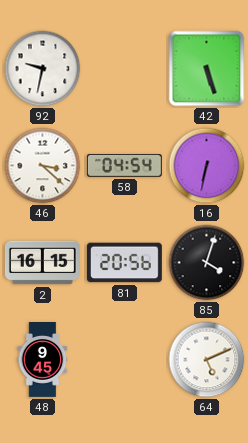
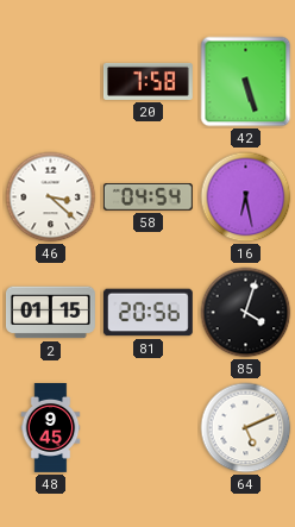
92: 9:32 -> none (43, 69)
20: none -> 7:58 (147, 81)
16: 6:32 -> 6:28 (246, 197)
2: 16:15 -> 01:15 (50, 313)
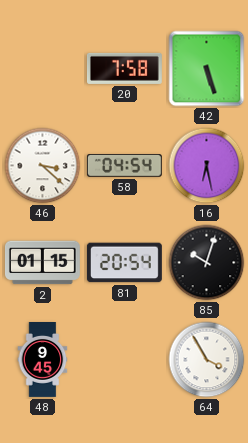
81: 20:56 -> 20:54 (125, 263)
85: 4:03 -> 10:03 (207, 263)
64: 5:11 -> 3:55 (207, 360)
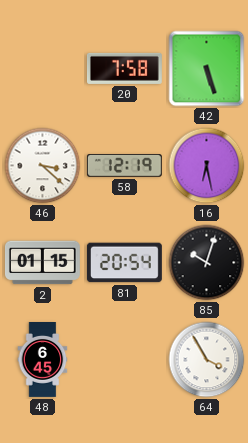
58: 04:54 -> 12:19 (124, 166)
48: 9:45 -> 6:45 (43, 360)
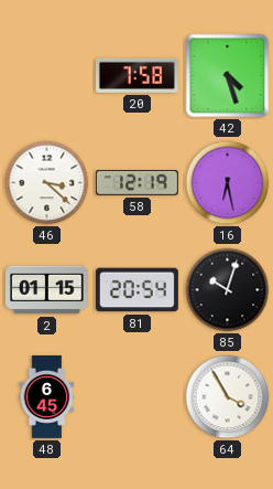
42: 5:27 -> 4:27 (228, 76)
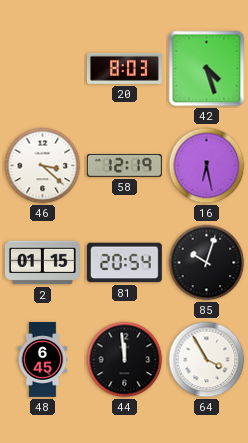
20: 7:58 -> 8:03 (124, 68)
44: none -> 11:59 (125, 360)
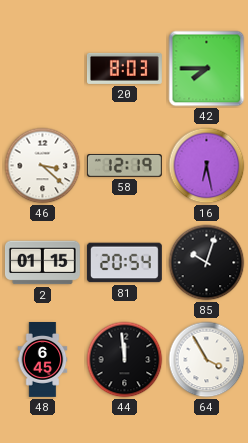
42: 4:27 -> 7:45 (207, 69)
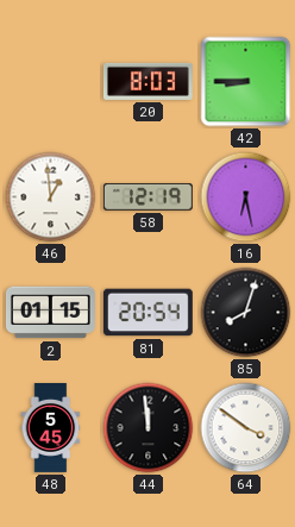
42: 7:45 -> 8:45 (246, 82)
46: 3:22 -> 12:59 (51, 197)
85: 10:03 -> 8:03 (246, 313)
48: 6:45 -> 5:45 (51, 428)
64: 3:55 -> 3:51 (246, 428)
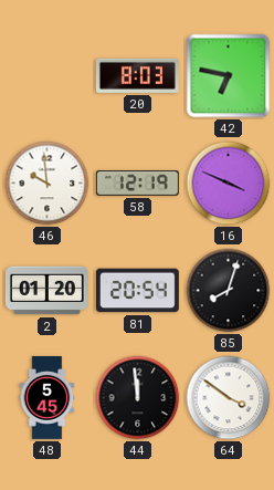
42: 8:45 -> 6:47 (229, 76)
46: 12:59 -> 9:59 (48, 184)
16: 6:28 -> 3:49 (229, 184)
2: 01:15 -> 01:20 (46, 291)
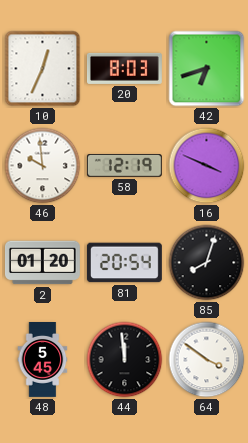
10: none -> 12:34 (43, 69)
42: 6:47 -> 6:42 (207, 69)
